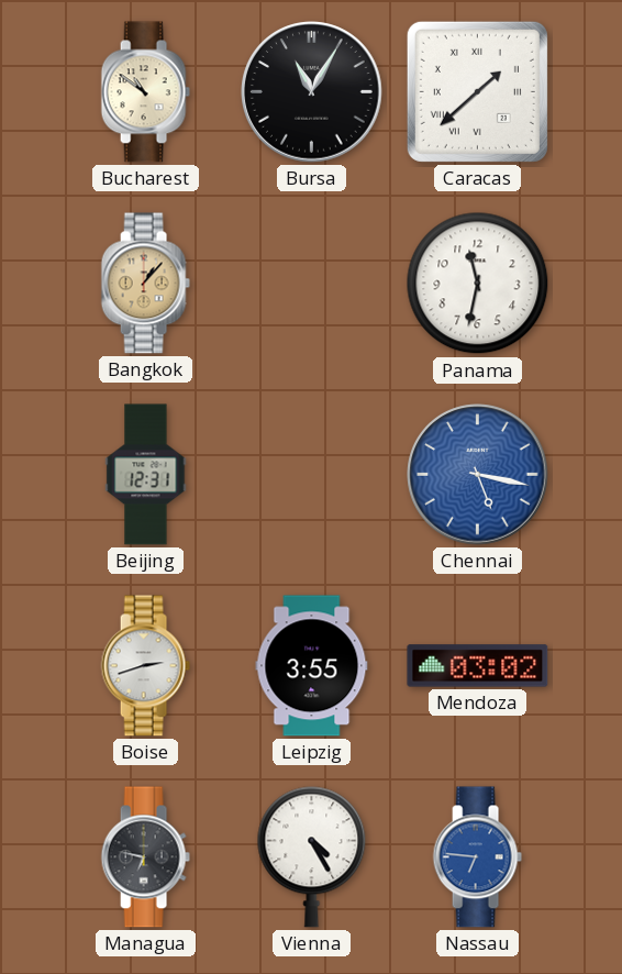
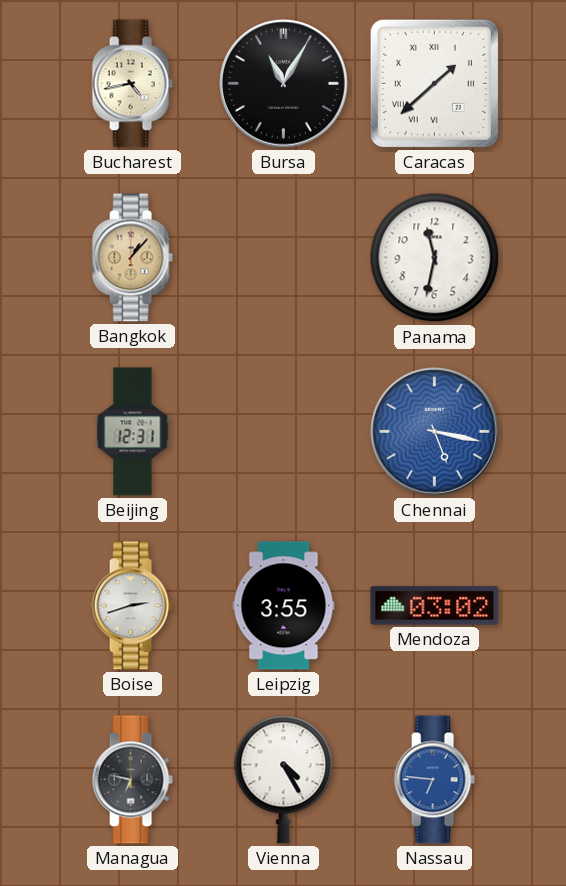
Bucharest: 10:51 -> 4:43 (132, 84)
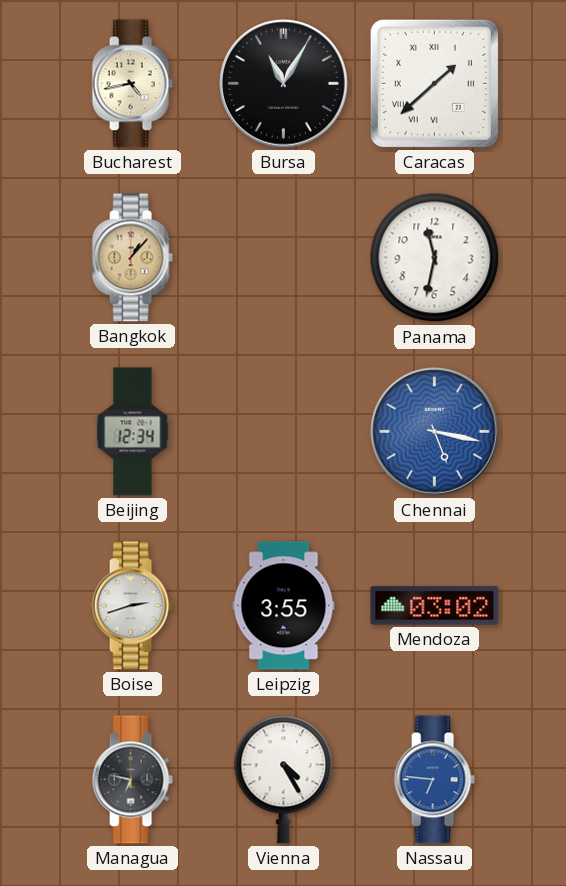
Beijing: 12:31 -> 12:34 (133, 432)
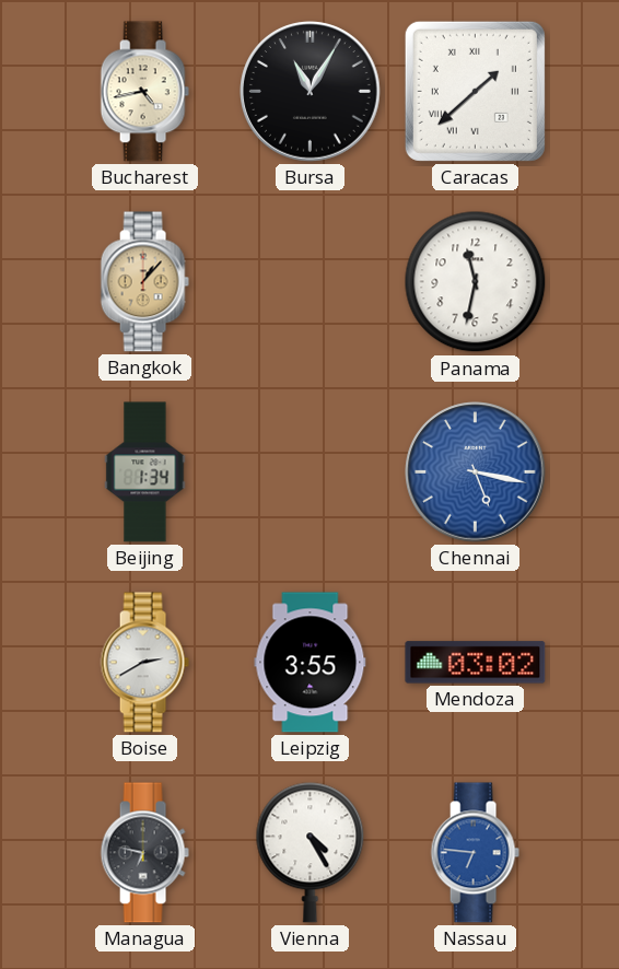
Beijing: 12:34 -> 1:34 (145, 472)
Boise: 2:42 -> 2:40 (144, 663)
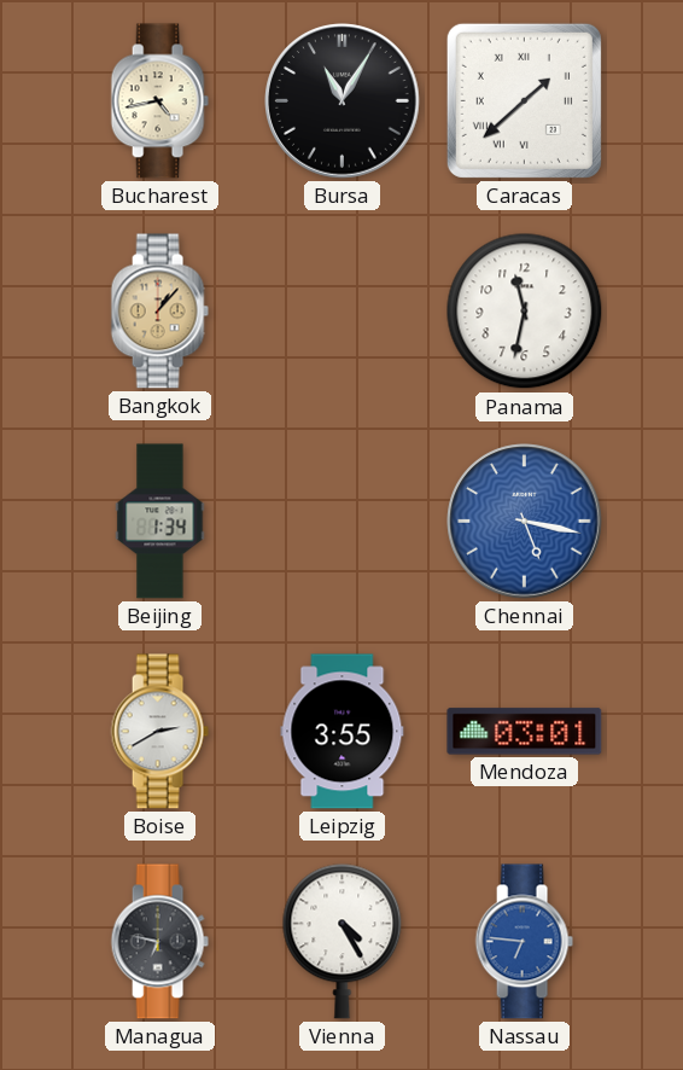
Mendoza: 03:02 -> 03:01 (525, 732)
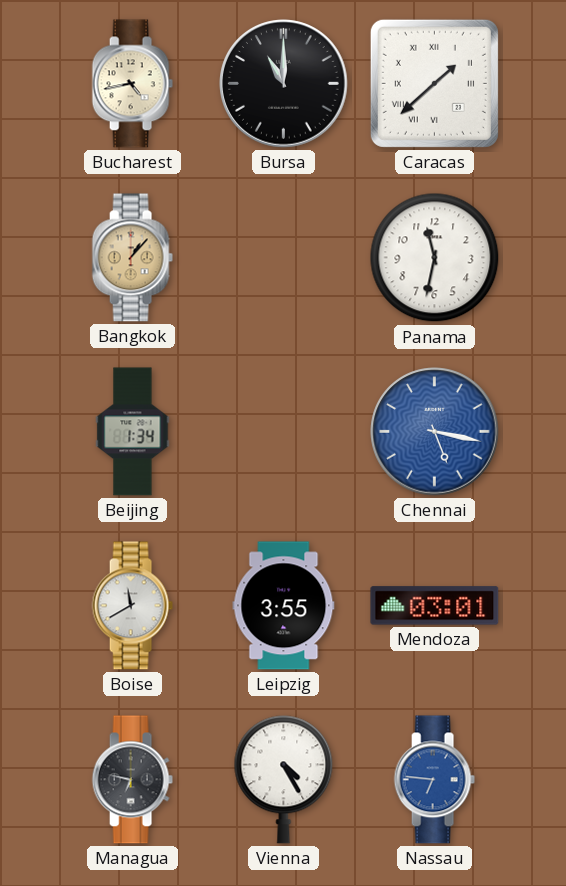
Bursa: 11:05 -> 11:00 (284, 84)
Boise: 2:40 -> 11:40 (132, 606)
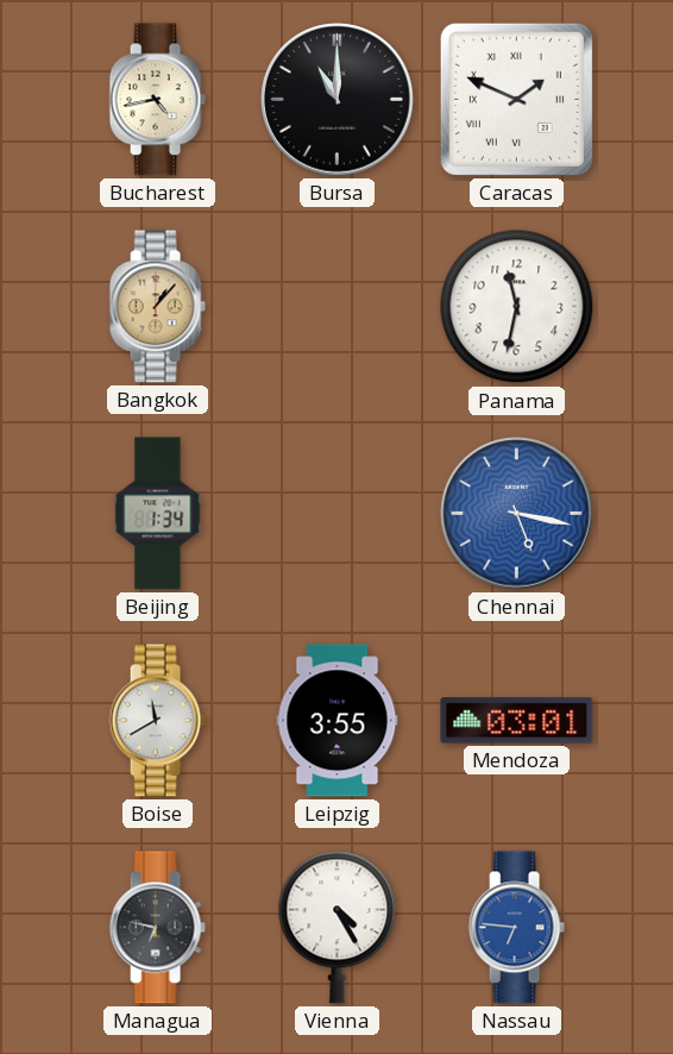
Caracas: 1:38 -> 1:49 (516, 99)
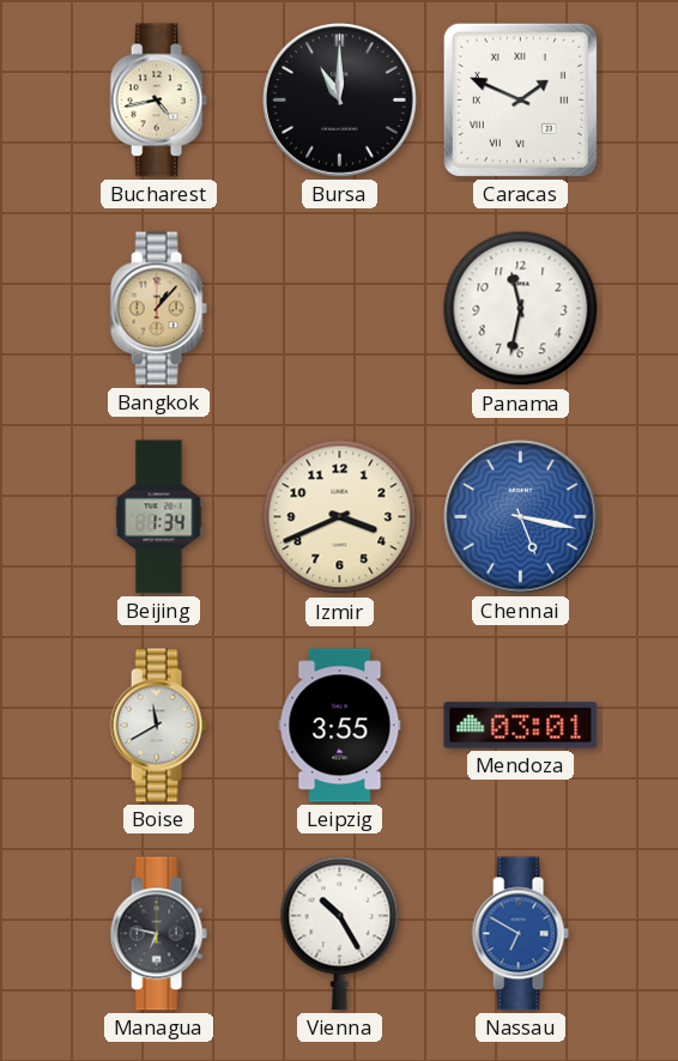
Izmir: none -> 3:41 (340, 517)
Vienna: 4:25 -> 10:25 (340, 933)
Nassau: 6:46 -> 6:50 (520, 934)
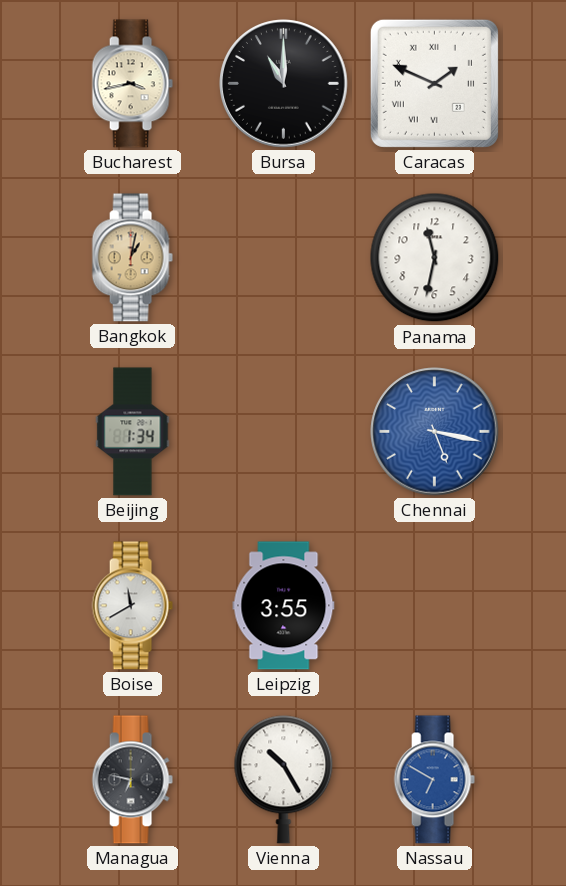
Bucharest: 4:43 -> 3:43 (132, 84)
Bangkok: 1:07 -> 1:02 (132, 258)
Izmir: 3:41 -> none (340, 517)
Mendoza: 03:01 -> none (521, 726)
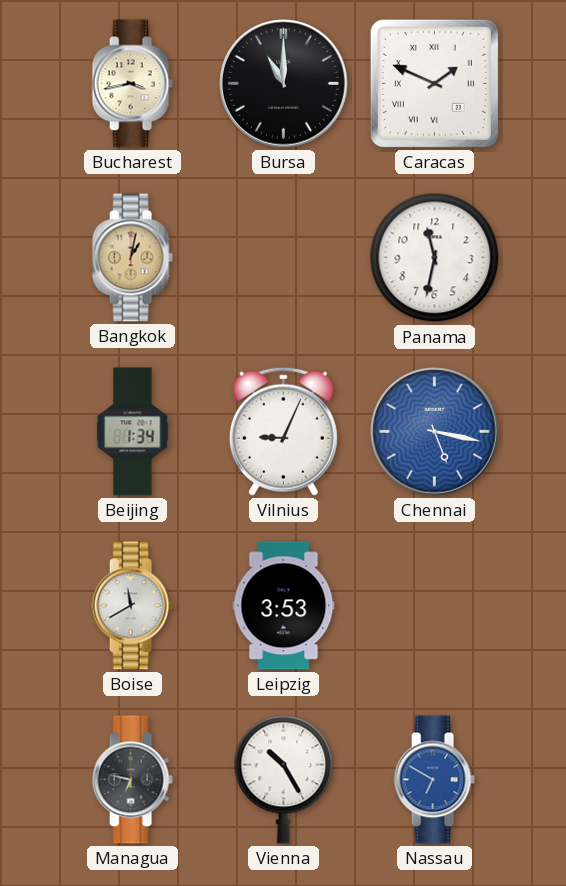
Vilnius: none -> 9:04 (283, 431)
Leipzig: 3:55 -> 3:53 (284, 606)
